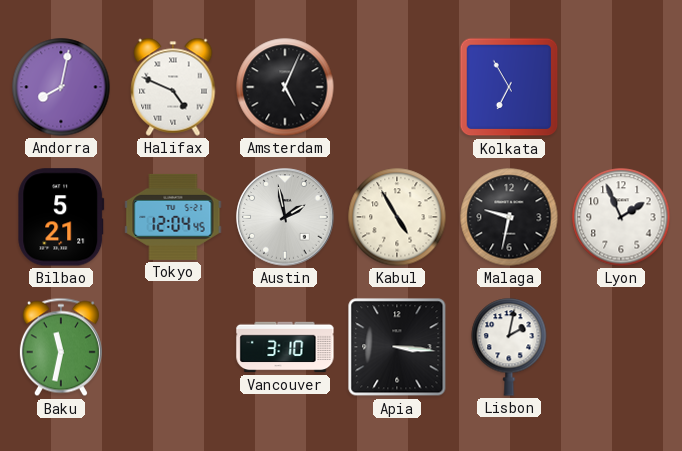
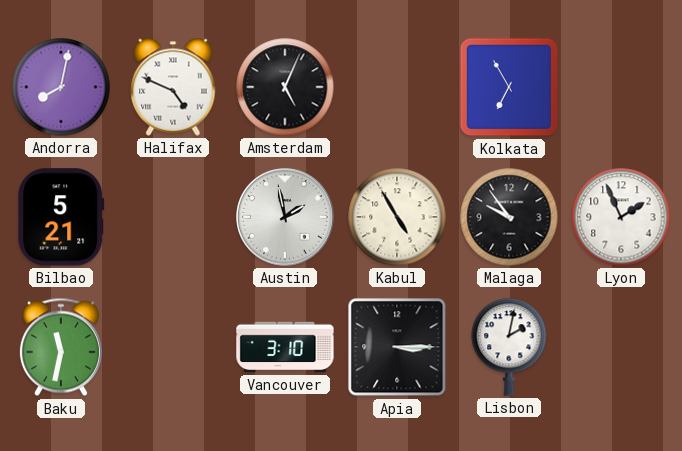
Tokyo: 12:04 -> none (173, 217)
Malaga: 9:32 -> 9:54 (509, 217)
Apia: 3:16 -> 3:15 (397, 347)
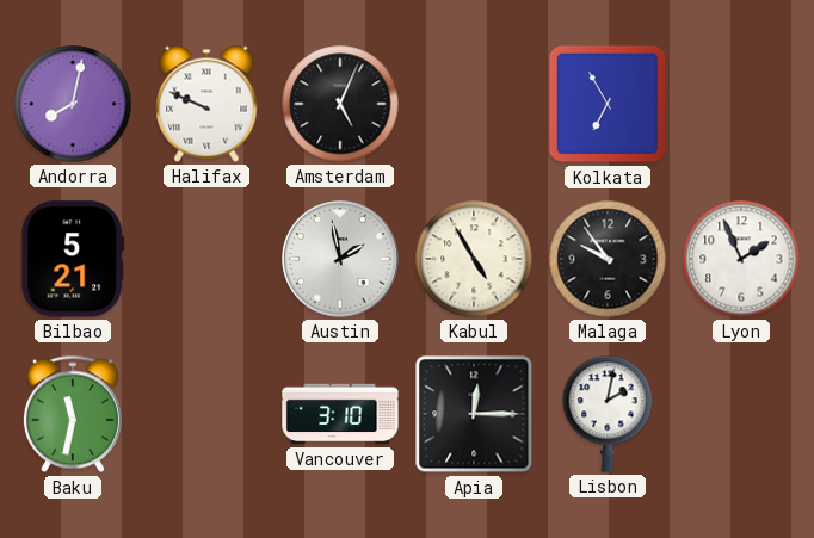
Halifax: 4:49 -> 9:49 (206, 104)
Apia: 3:15 -> 12:15 (474, 414)
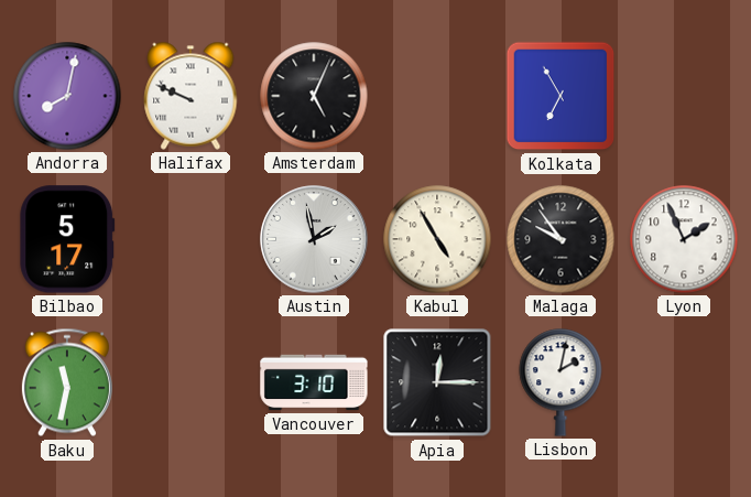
Bilbao: 5:21 -> 5:17 (67, 239)
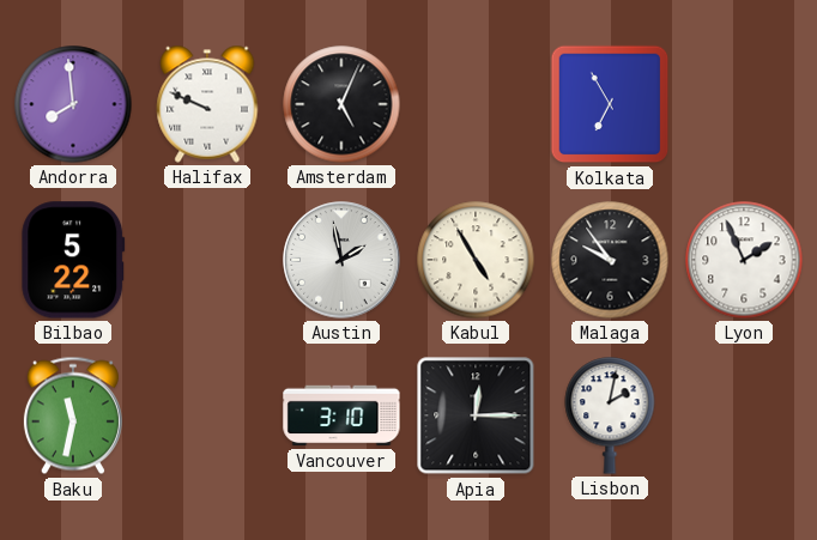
Andorra: 8:02 -> 7:59 (73, 104)
Bilbao: 5:17 -> 5:22 (73, 260)
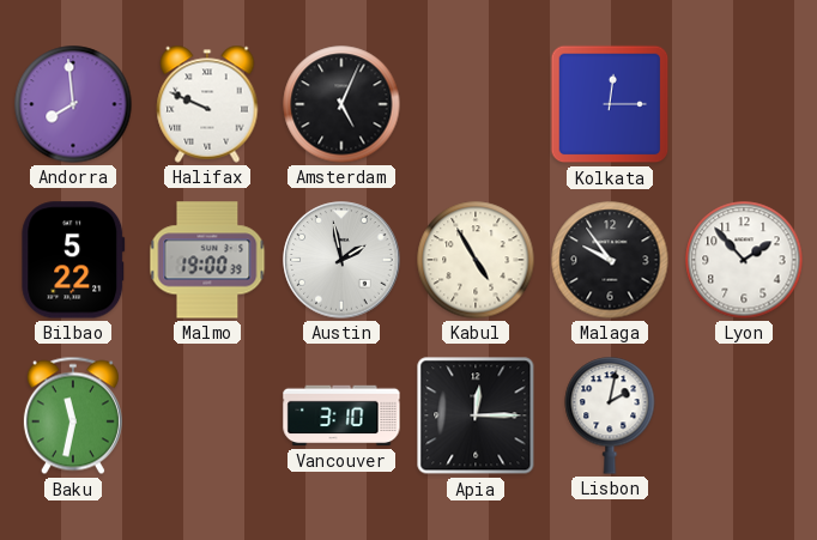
Kolkata: 6:55 -> 12:15 (610, 104)
Malmo: none -> 19:00 (207, 260)
Lyon: 1:56 -> 1:53 (744, 260)
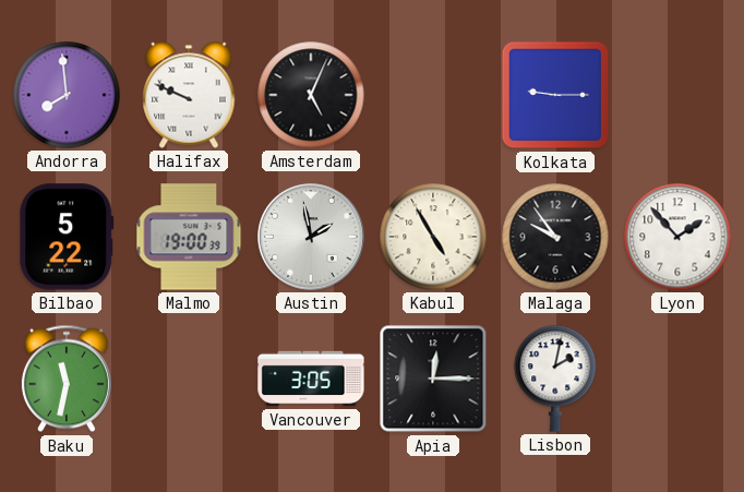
Kolkata: 12:15 -> 9:15 (555, 95)
Vancouver: 3:10 -> 3:05 (311, 379)
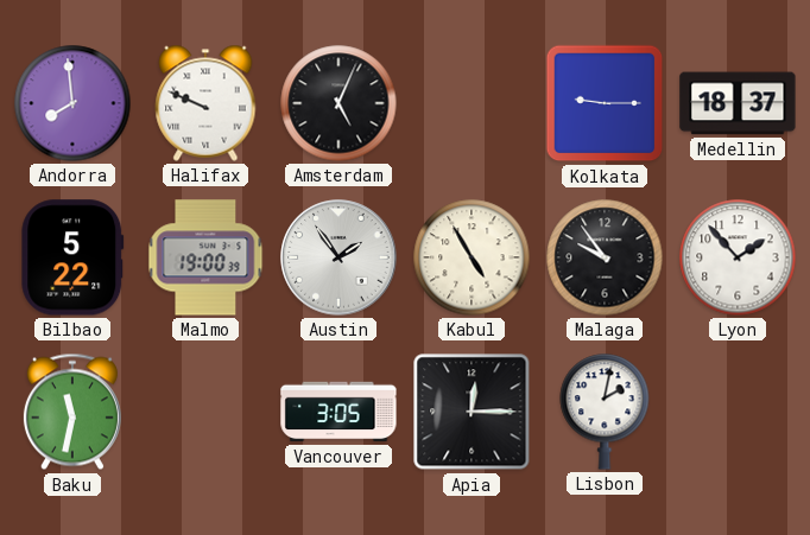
Medellin: none -> 18:37 (738, 103)
Austin: 1:58 -> 1:54 (338, 257)
